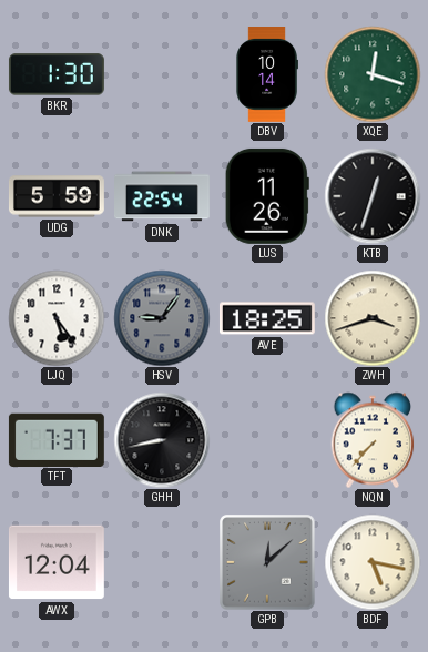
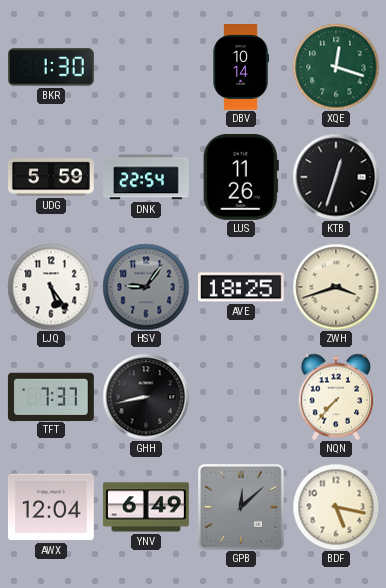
YNV: none -> 6:49 (146, 507)
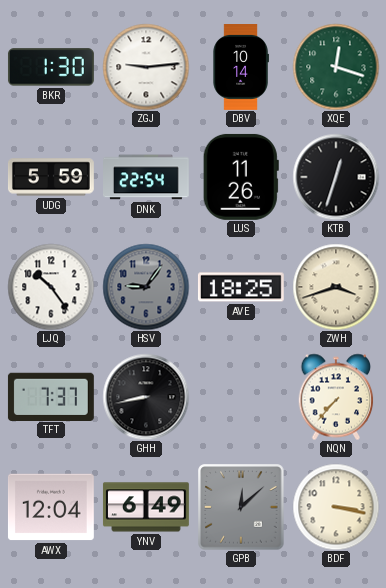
ZGJ: none -> 9:14 (146, 67)
LJQ: 5:24 -> 10:24 (51, 287)
BDF: 5:17 -> 3:17 (336, 507)
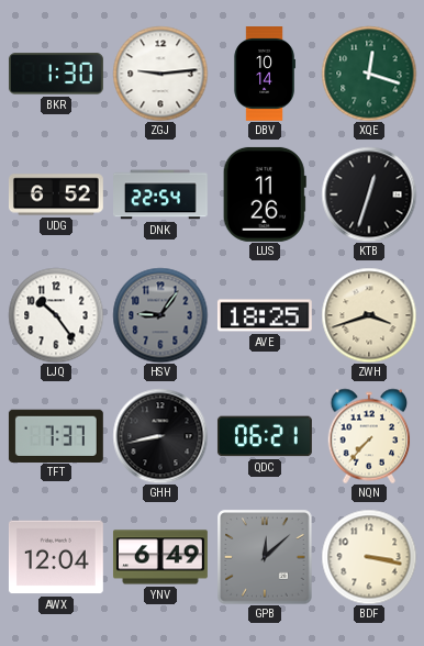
UDG: 5:59 -> 6:52 (56, 194)
QDC: none -> 06:21 (265, 436)
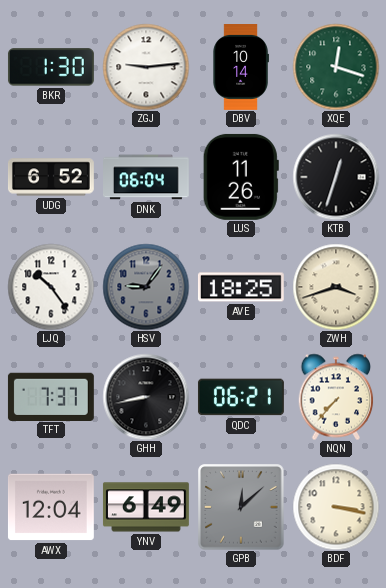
DNK: 22:54 -> 06:04 (147, 177)
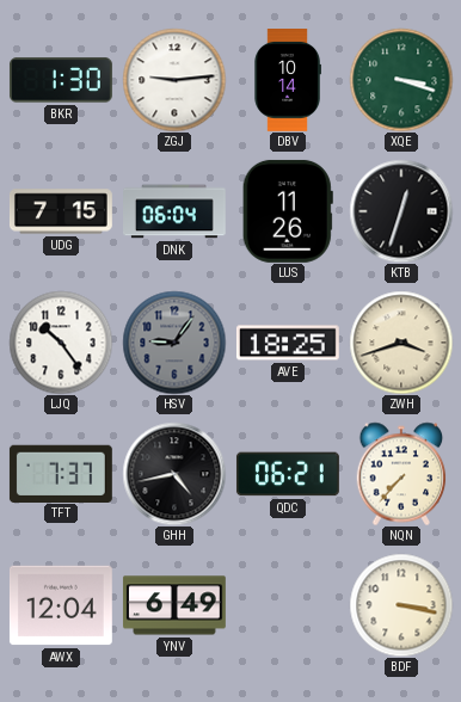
XQE: 12:18 -> 3:18 (401, 80)
UDG: 6:52 -> 7:15 (61, 211)
GHH: 8:43 -> 4:43 (174, 474)
GPB: 12:08 -> none (241, 507)
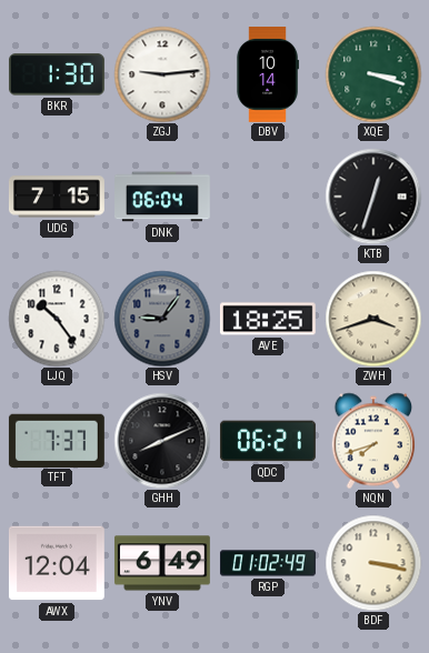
LUS: 11:26 -> none (288, 211)
GHH: 4:43 -> 8:11 (162, 441)
NQN: 7:37 -> 7:42 (373, 441)
RGP: none -> 01:02 (268, 563)
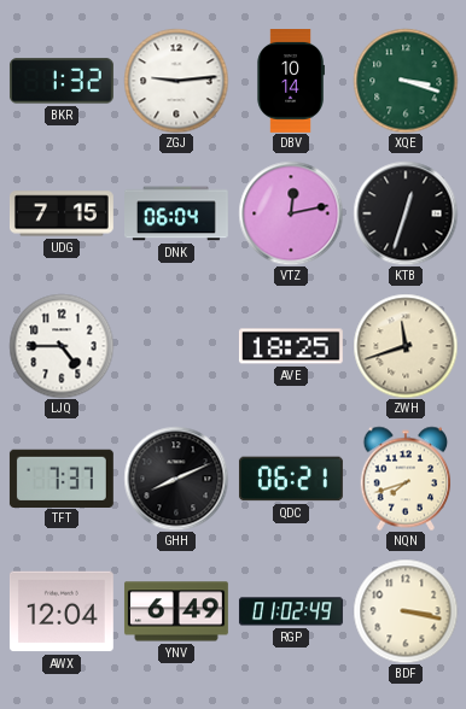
BKR: 1:30 -> 1:32 (62, 81)
VTZ: none -> 12:13 (291, 213)
LJQ: 10:24 -> 4:45 (62, 346)
HSV: 9:06 -> none (162, 319)
ZWH: 3:42 -> 11:42 (406, 346)
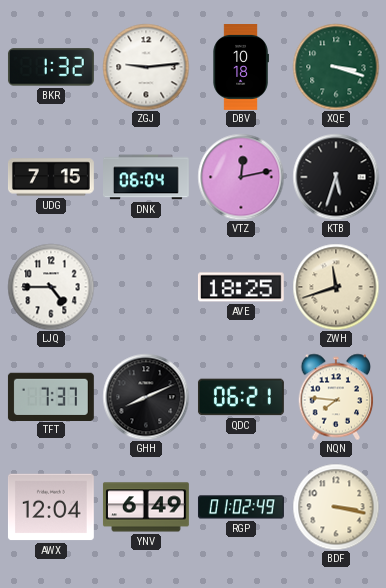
DBV: 10:14 -> 10:18 (241, 68)
KTB: 12:33 -> 5:33 (336, 177)
NQN: 7:42 -> 7:46 (336, 397)
